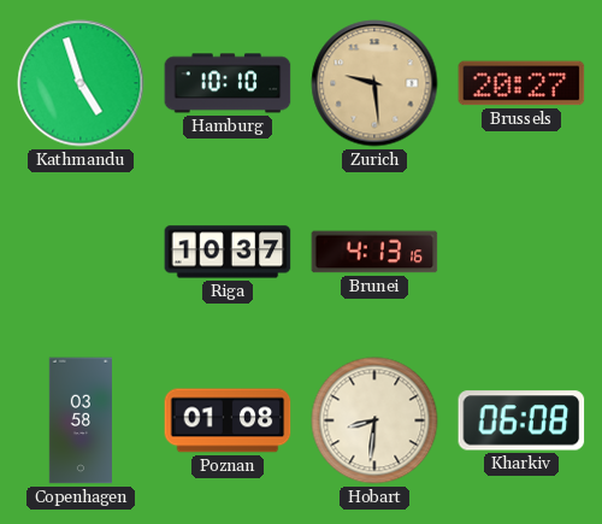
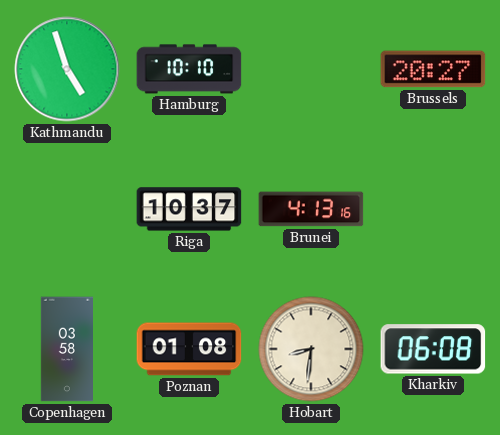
Zurich: 9:29 -> none (374, 83)
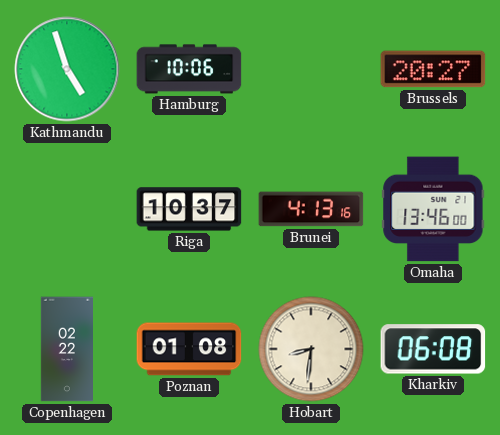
Hamburg: 10:10 -> 10:06 (189, 69)
Omaha: none -> 13:46 (433, 209)
Copenhagen: 03:58 -> 02:22 (66, 349)
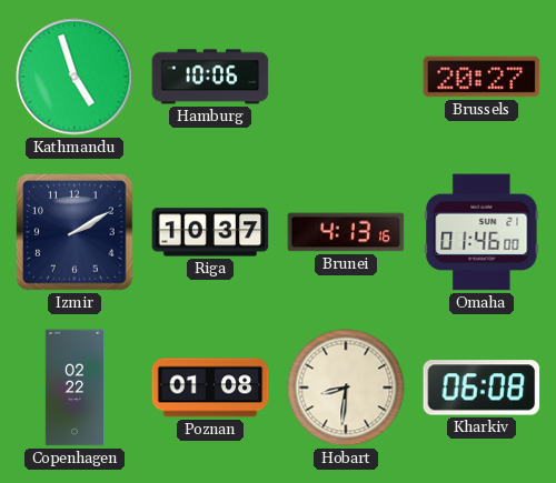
Izmir: none -> 2:10 (75, 232)
Omaha: 13:46 -> 01:46 (481, 232)
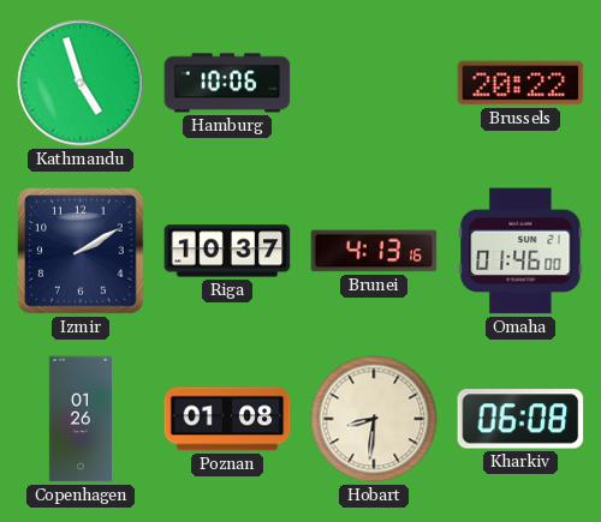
Brussels: 20:27 -> 20:22 (520, 83)
Copenhagen: 02:22 -> 01:26 (79, 419)
